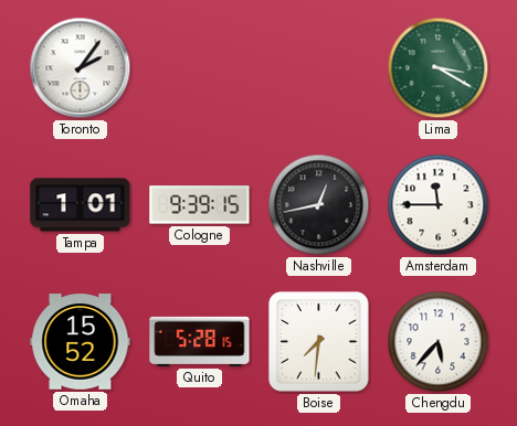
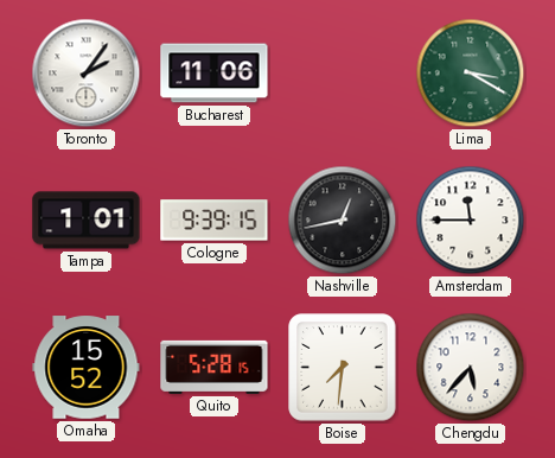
Bucharest: none -> 11:06 (215, 74)
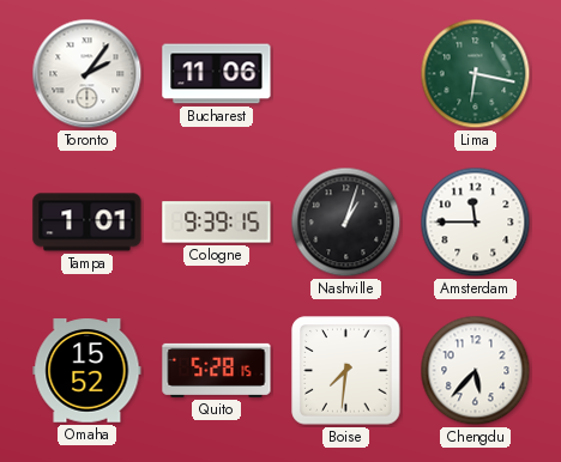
Lima: 3:20 -> 6:17 (476, 74)
Nashville: 12:43 -> 1:03 (346, 223)
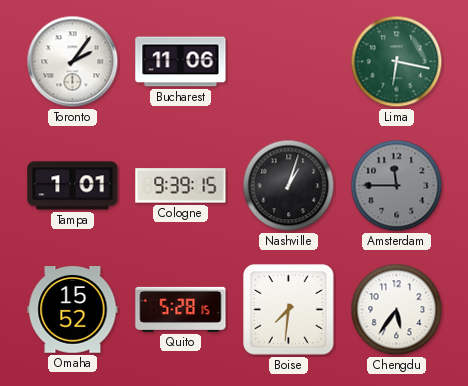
Amsterdam dial: white -> grey (397, 186)
Chengdu: 5:37 -> 5:36 (397, 310)
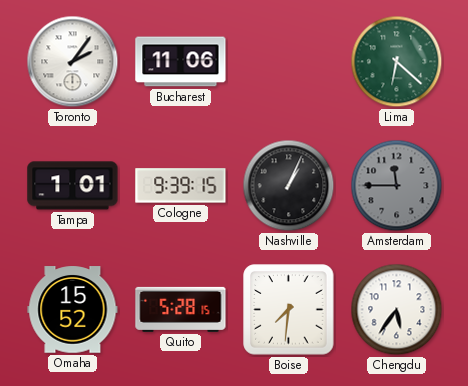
Lima: 6:17 -> 6:22 (397, 62)
Nashville: 1:03 -> 1:04 (289, 186)
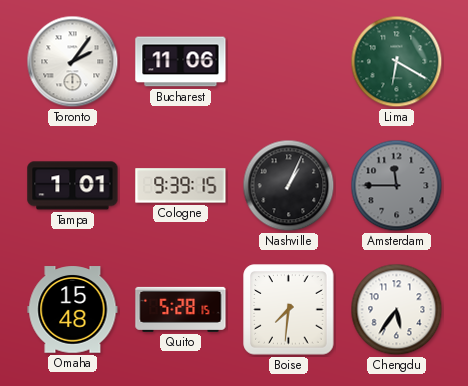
Lima: 6:22 -> 6:20 (397, 62)
Omaha: 15:52 -> 15:48 (73, 310)
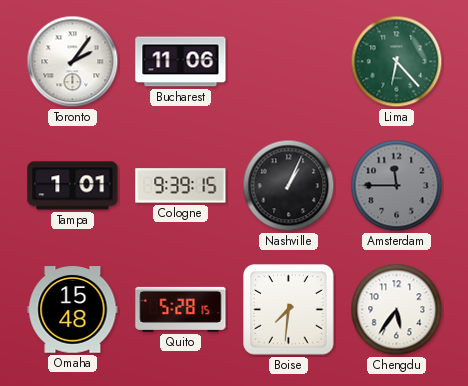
Lima: 6:20 -> 6:23 (397, 62)
